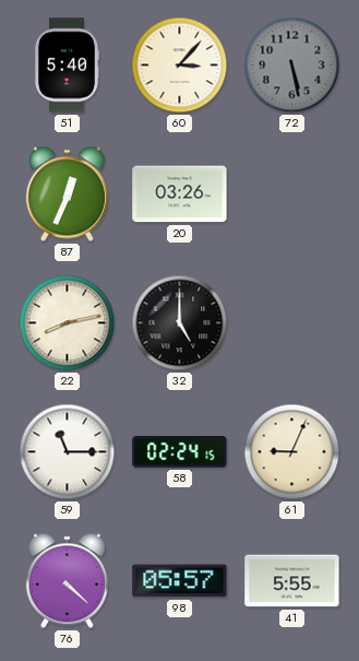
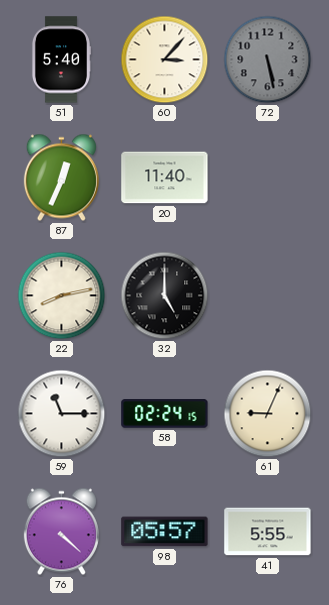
20: 03:26 -> 11:40 (165, 178)
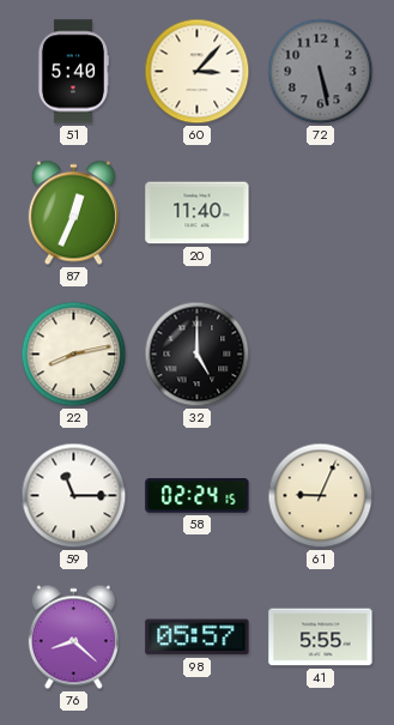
76: 4:22 -> 8:22 (73, 638)
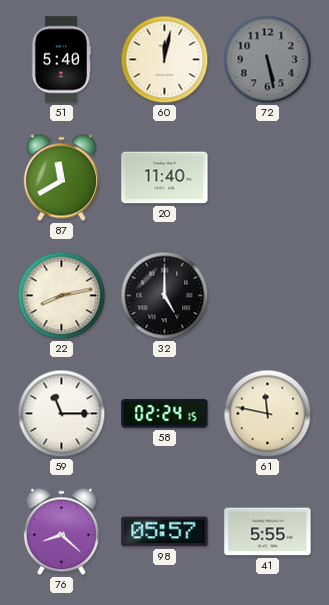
60: 3:07 -> 12:02 (165, 60)
87: 12:34 -> 11:40 (61, 178)
61: 9:04 -> 11:47 (268, 414)
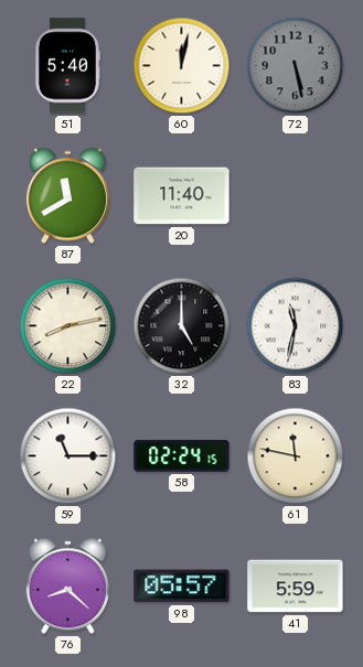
83: none -> 11:32 (296, 326)
41: 5:55 -> 5:59 (296, 587)
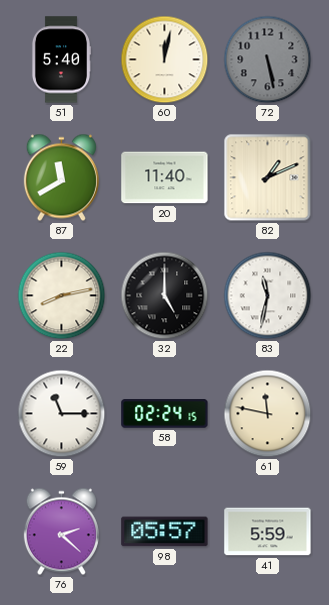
82: none -> 1:11 (268, 178)
76: 8:22 -> 2:22 (61, 532)
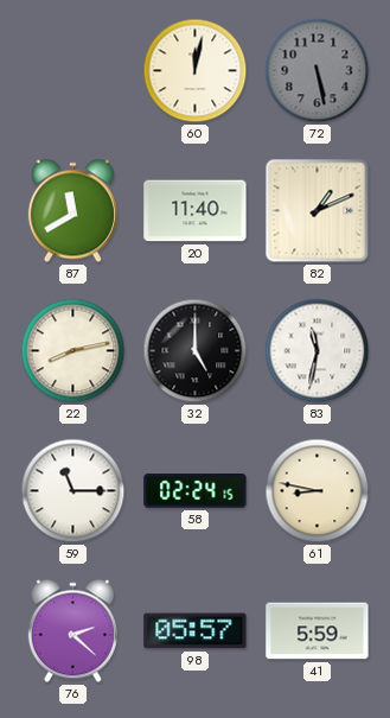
51: 5:40 -> none (60, 60)
61: 11:47 -> 8:47 (318, 491)
